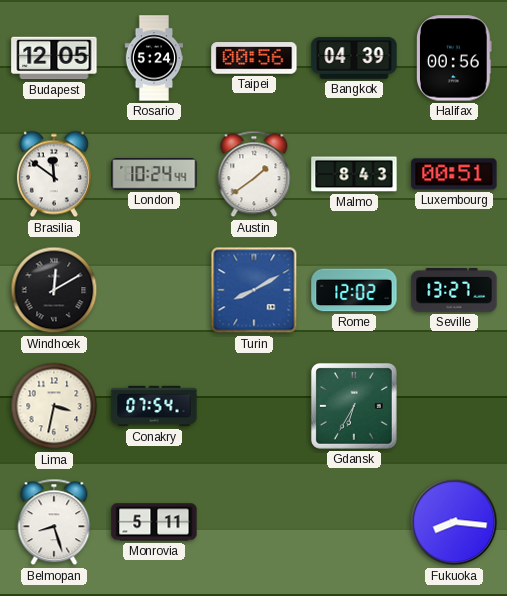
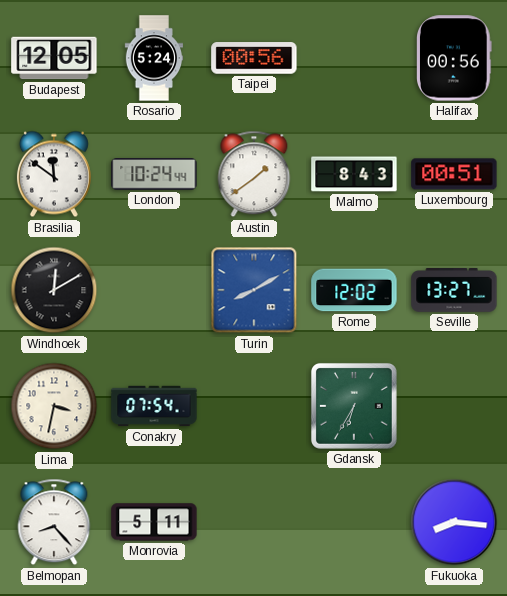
Bangkok: 04:39 -> none (354, 58)
Belmopan: 8:27 -> 8:23 (54, 522)
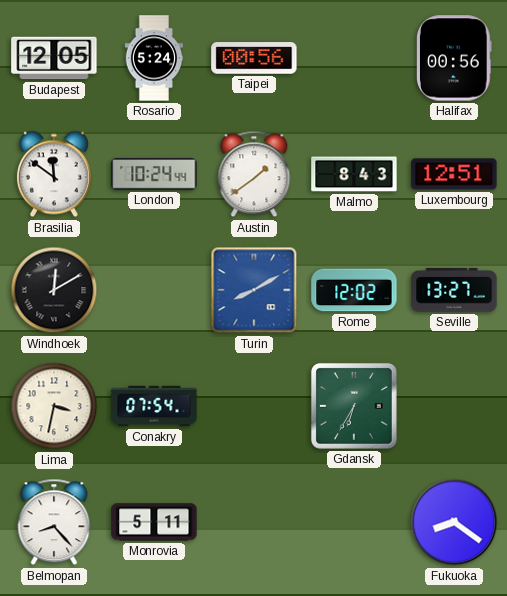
Luxembourg: 00:51 -> 12:51 (454, 174)
Fukuoka: 8:16 -> 8:21 (454, 522)
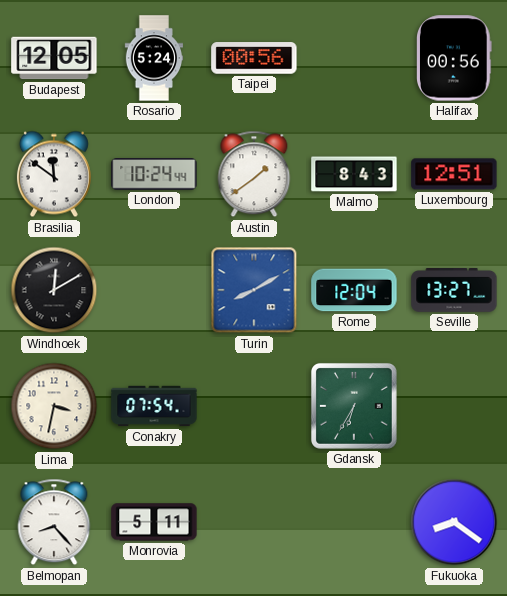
Rome: 12:02 -> 12:04 (354, 290)
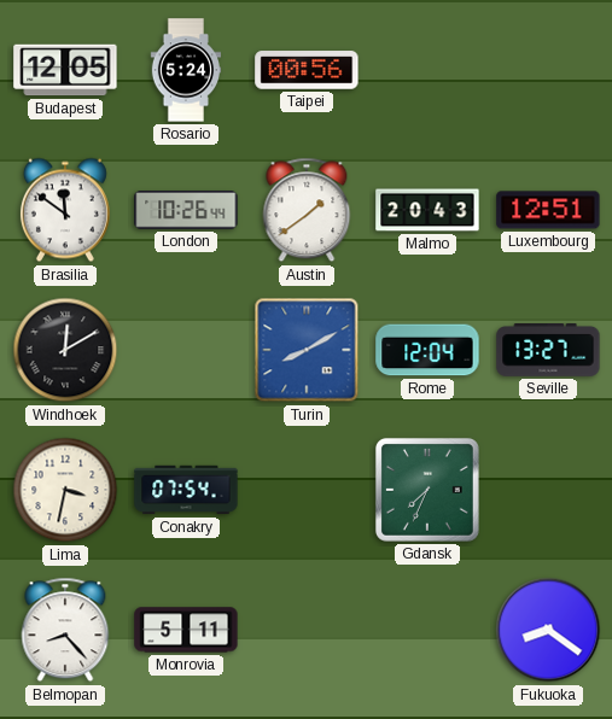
Halifax: 00:56 -> none (455, 58)
London: 10:24 -> 10:26 (186, 211)
Malmo: 8:43 -> 20:43 (427, 210)
Gdansk: 6:35 -> 7:34 (427, 490)
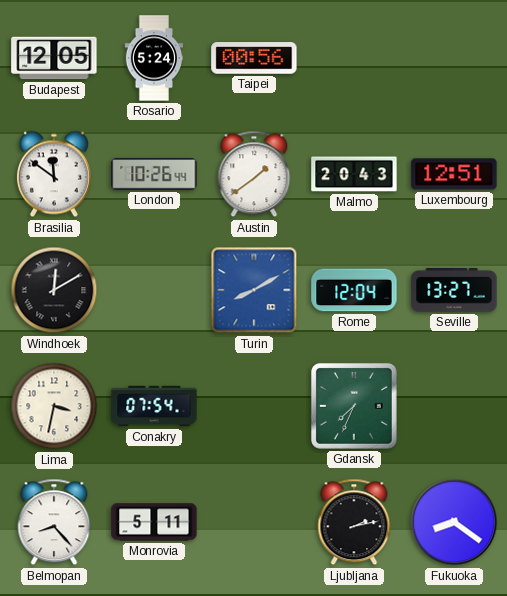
Ljubljana: none -> 2:13 (354, 522)
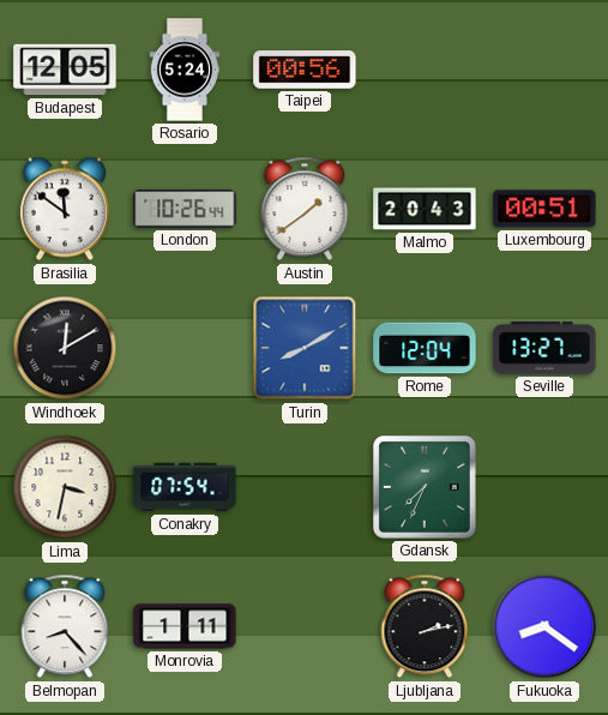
Luxembourg: 12:51 -> 00:51 (544, 209)
Monrovia: 5:11 -> 1:11 (185, 626)
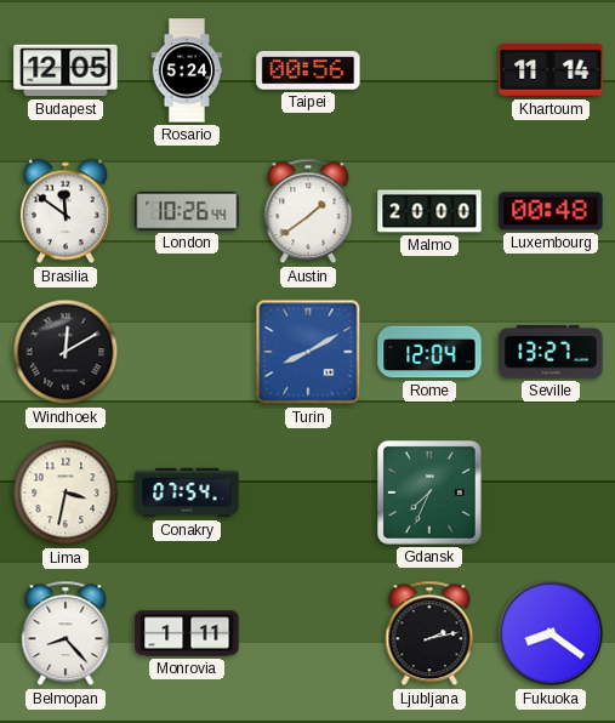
Khartoum: none -> 11:14 (551, 70)
Malmo: 20:43 -> 20:00 (429, 211)
Luxembourg: 00:51 -> 00:48 (551, 211)
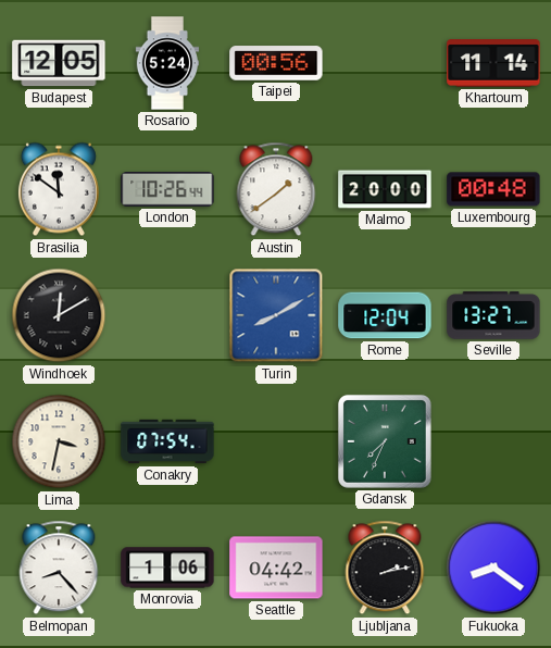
Monrovia: 1:11 -> 1:06 (167, 568)
Seattle: none -> 04:42 (276, 568)
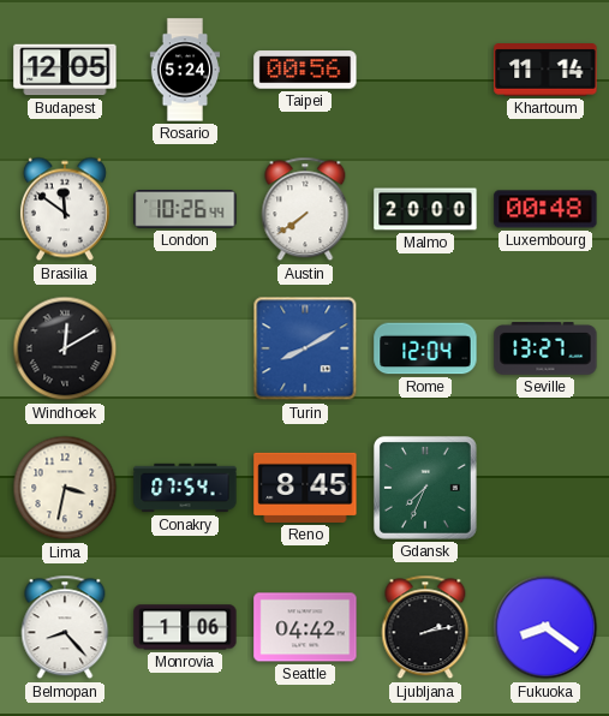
Austin: 1:39 -> 7:39 (305, 209)
Reno: none -> 8:45 (305, 488)
